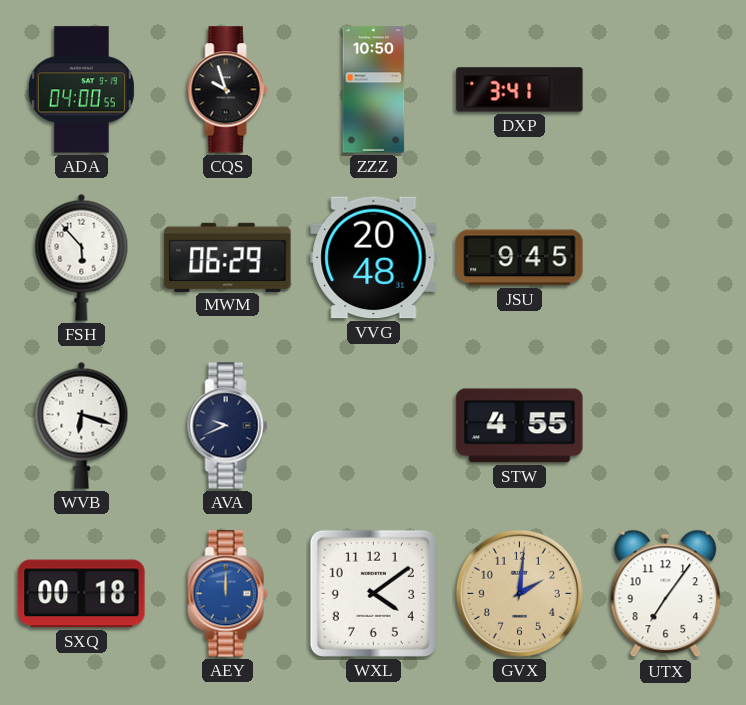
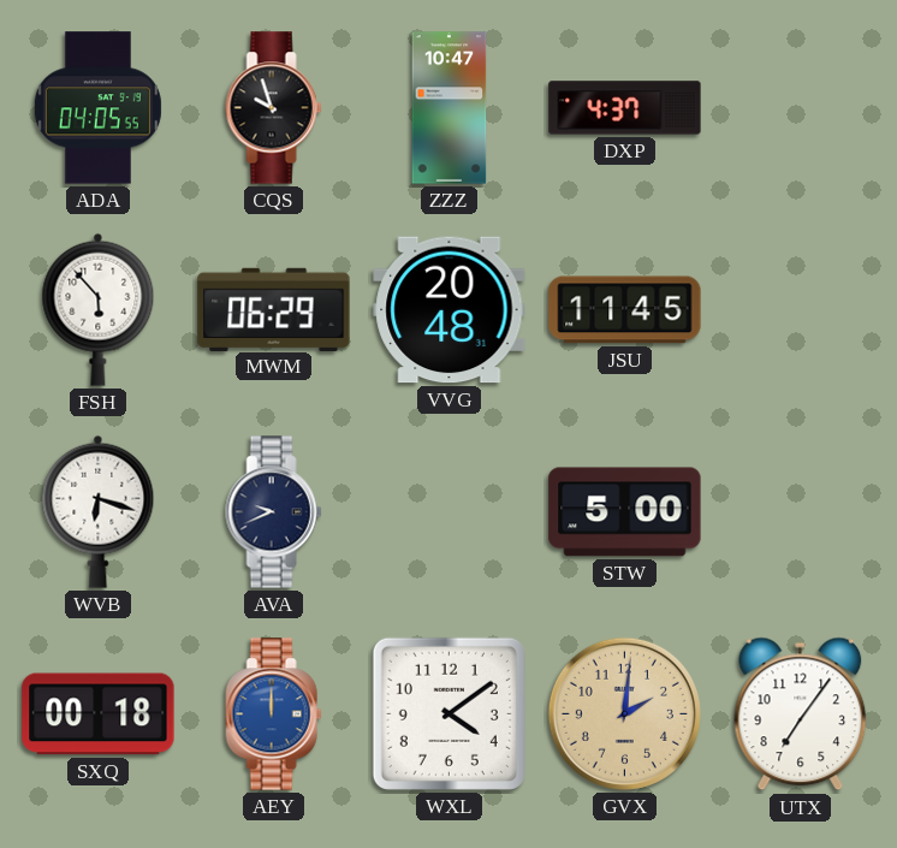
ADA: 04:00 -> 04:05 (97, 108)
ZZZ: 10:50 -> 10:47 (450, 108)
DXP: 3:41 -> 4:37 (625, 108)
JSU: 9:45 -> 11:45 (625, 310)
STW: 4:55 -> 5:00 (625, 512)
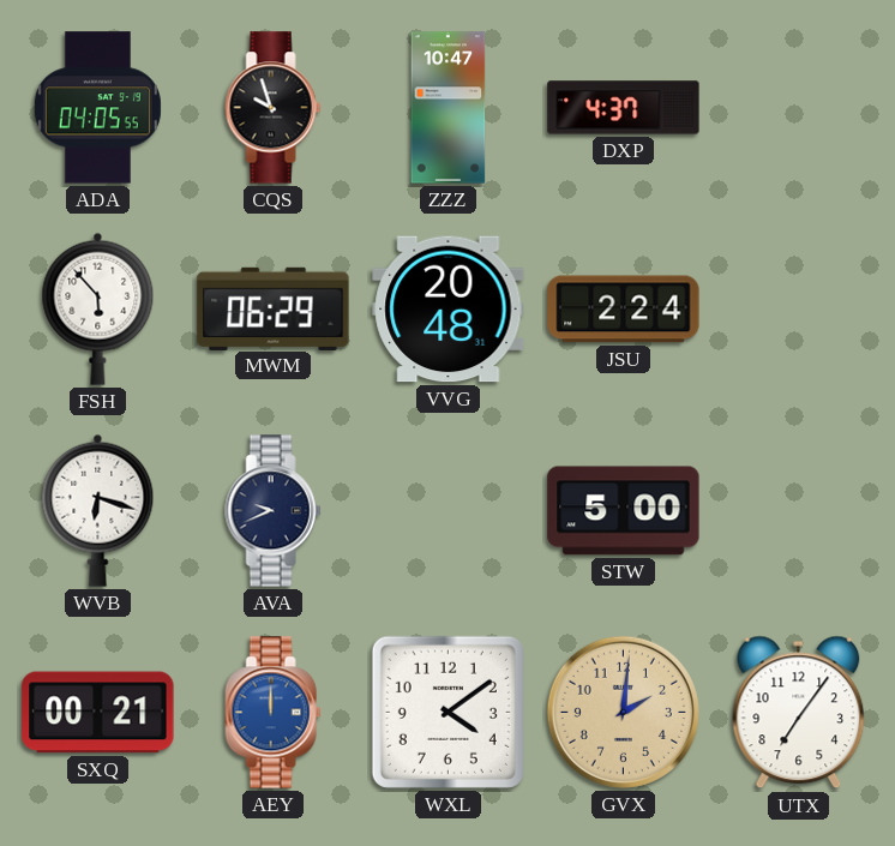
JSU: 11:45 -> 2:24 (624, 310)
SXQ: 00:18 -> 00:21 (98, 713)
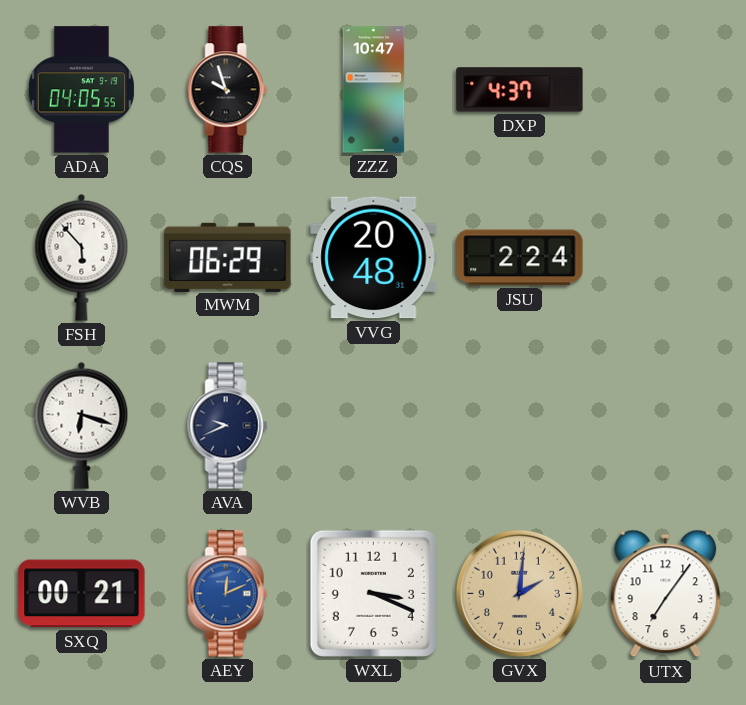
STW: 5:00 -> none (624, 511)
AEY: 12:00 -> 12:11 (228, 594)
WXL: 4:09 -> 3:19 (373, 593)
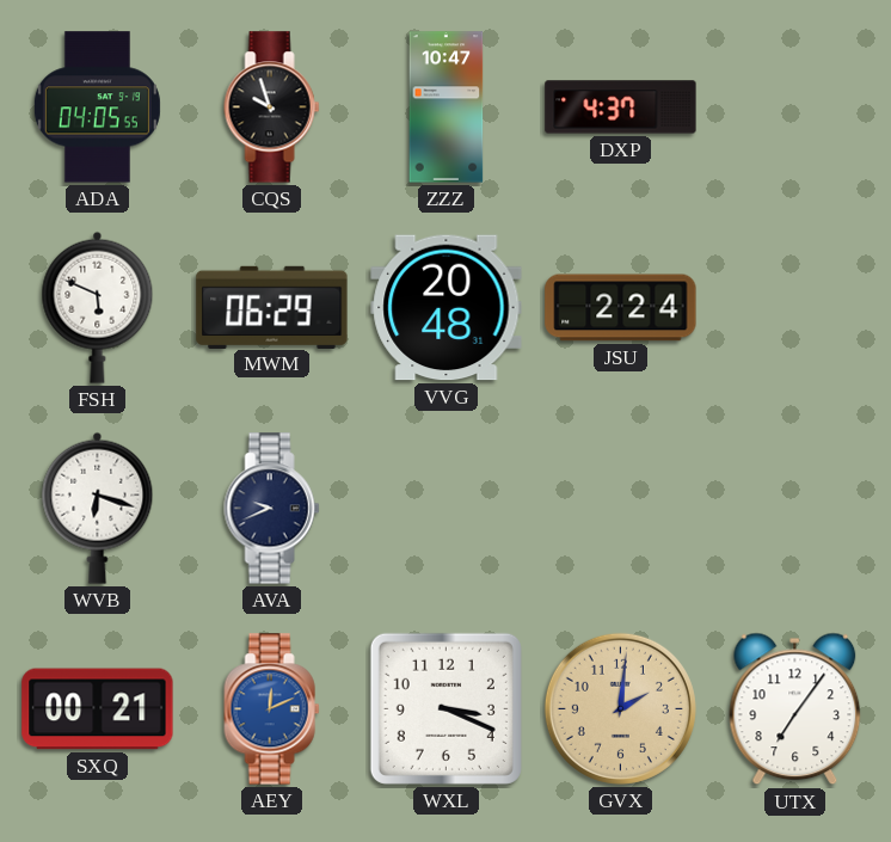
FSH: 5:53 -> 5:49 (98, 307)
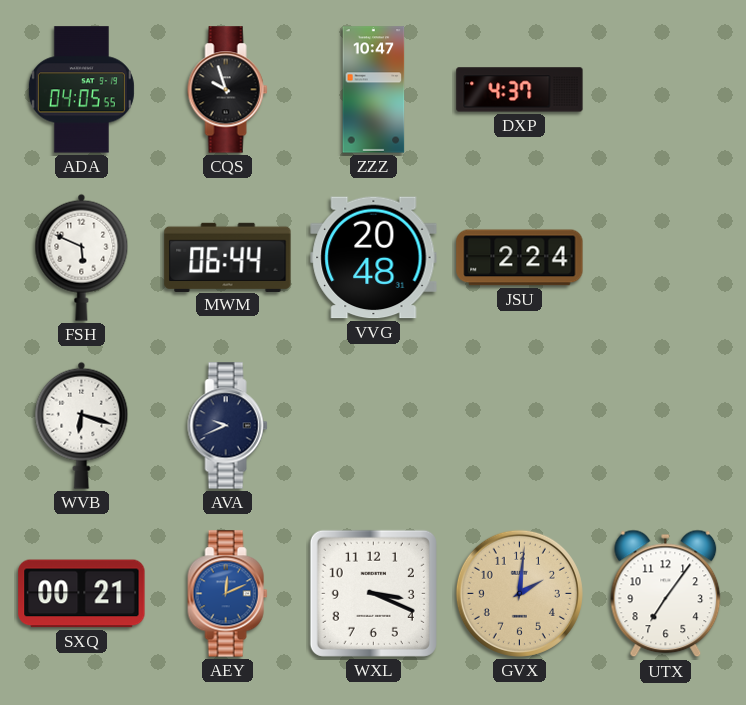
MWM: 06:29 -> 06:44 (228, 257)
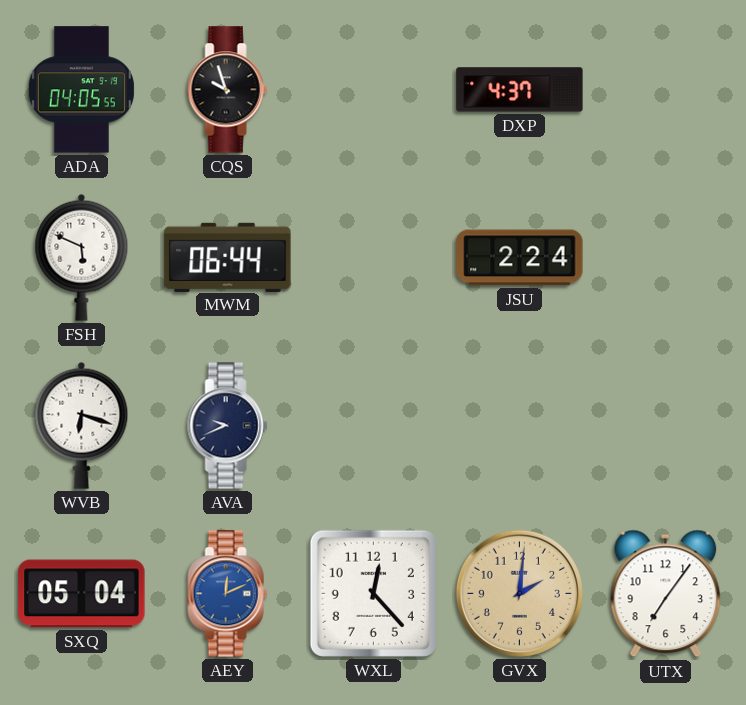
ZZZ: 10:47 -> none (374, 90)
VVG: 20:48 -> none (374, 258)
SXQ: 00:21 -> 05:04 (82, 594)
WXL: 3:19 -> 12:23 (373, 593)
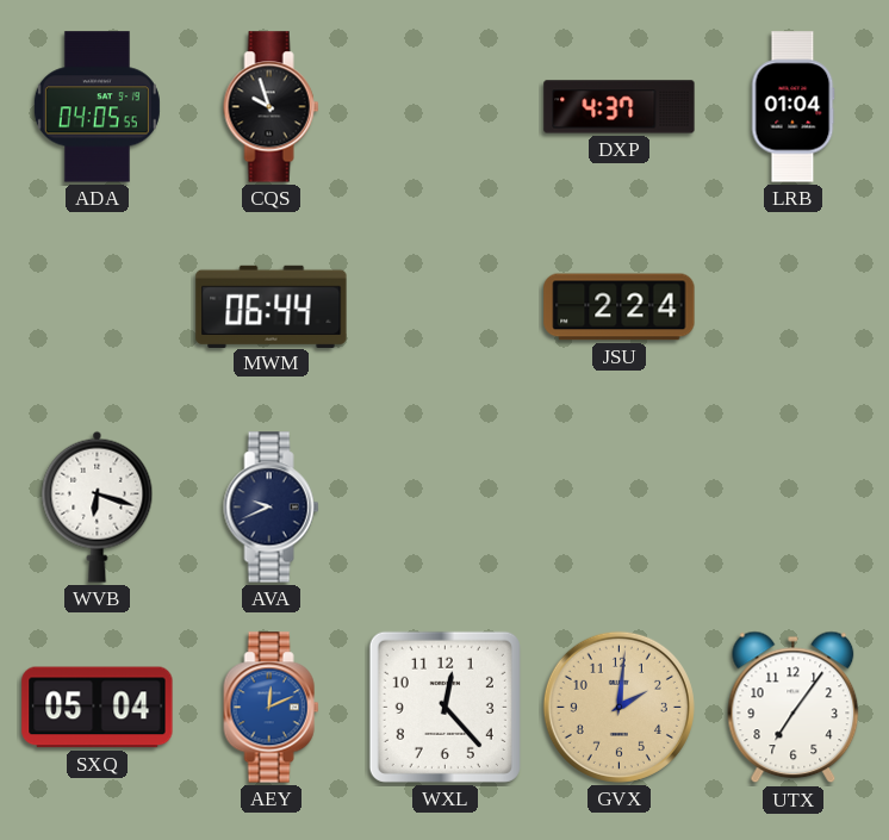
LRB: none -> 01:04 (792, 107)
FSH: 5:49 -> none (82, 257)
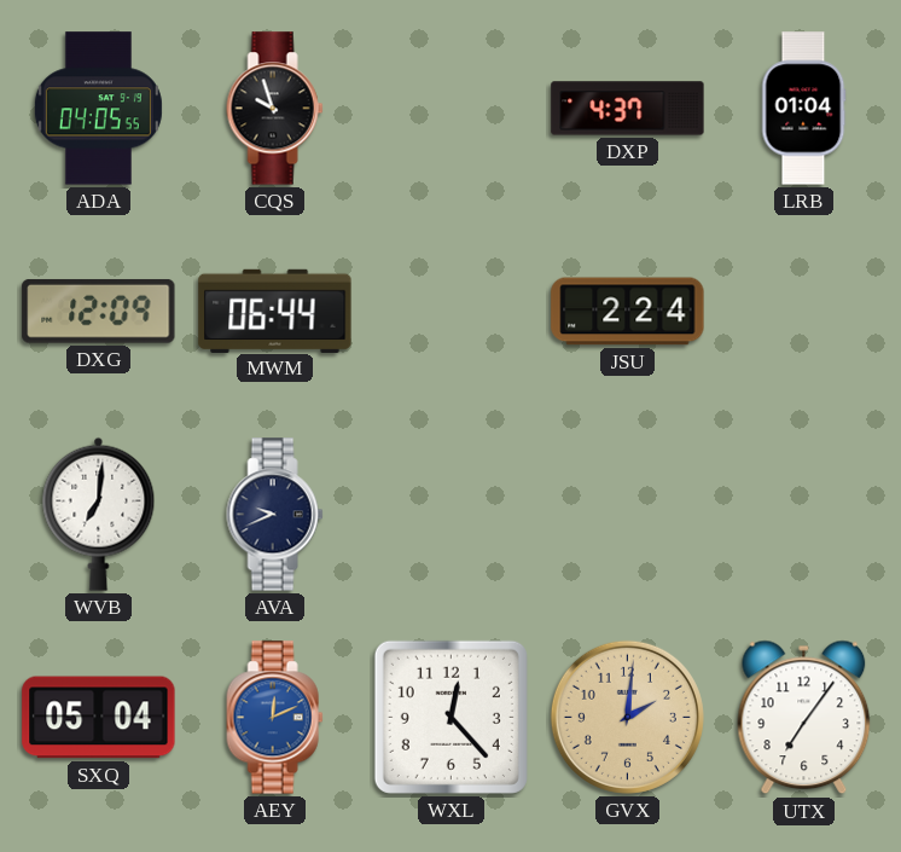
DXG: none -> 12:09 (99, 311)
WVB: 6:18 -> 7:01 (99, 514)
